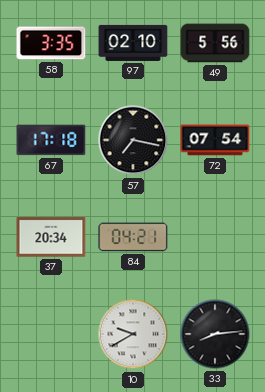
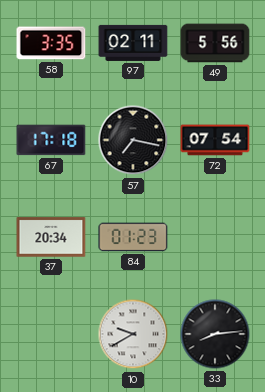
97: 02:10 -> 02:11 (133, 43)
84: 04:21 -> 01:23 (133, 237)
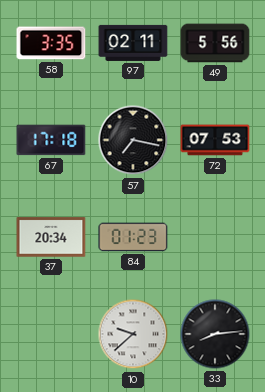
72: 07:54 -> 07:53 (215, 140)
10: 9:40 -> 9:38 (133, 334)
